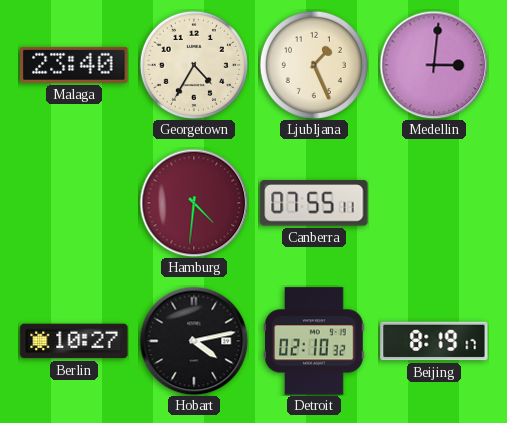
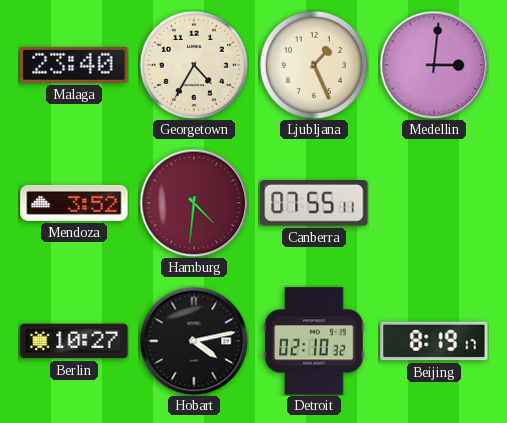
Mendoza: none -> 3:52 (74, 203)
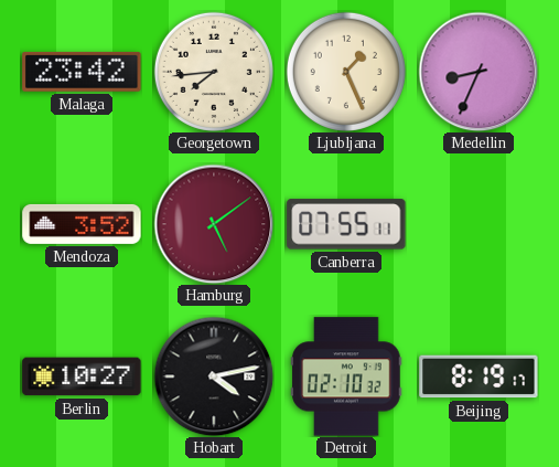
Malaga: 23:40 -> 23:42 (82, 72)
Georgetown: 4:35 -> 7:44 (214, 72)
Medellin: 3:01 -> 8:34 (479, 72)
Hamburg: 4:31 -> 5:09 (214, 224)
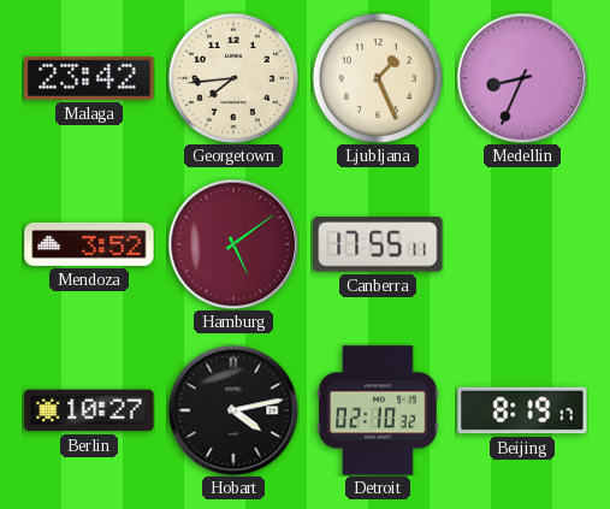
Canberra: 07:55 -> 17:55 (378, 244)
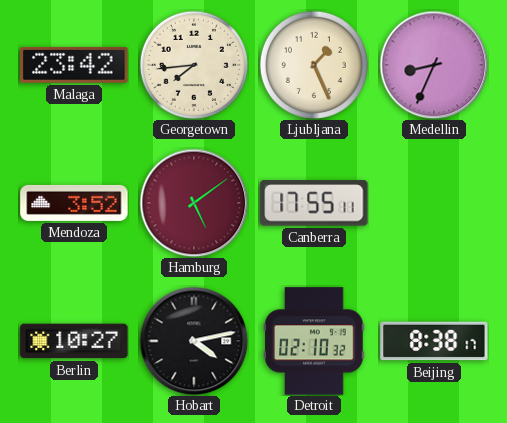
Beijing: 8:19 -> 8:38 (434, 341)
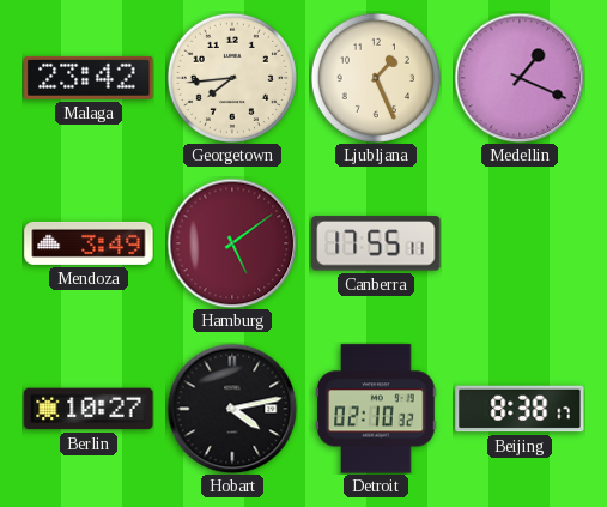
Medellin: 8:34 -> 1:19 (520, 78)
Mendoza: 3:52 -> 3:49 (89, 243)
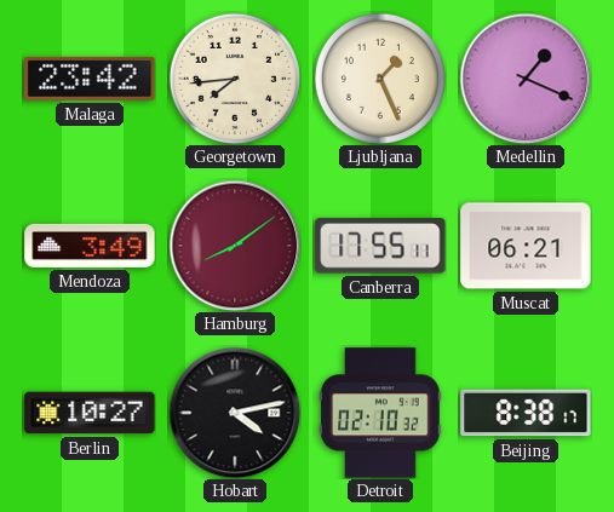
Hamburg: 5:09 -> 8:09 (235, 246)
Muscat: none -> 06:21 (526, 246)
